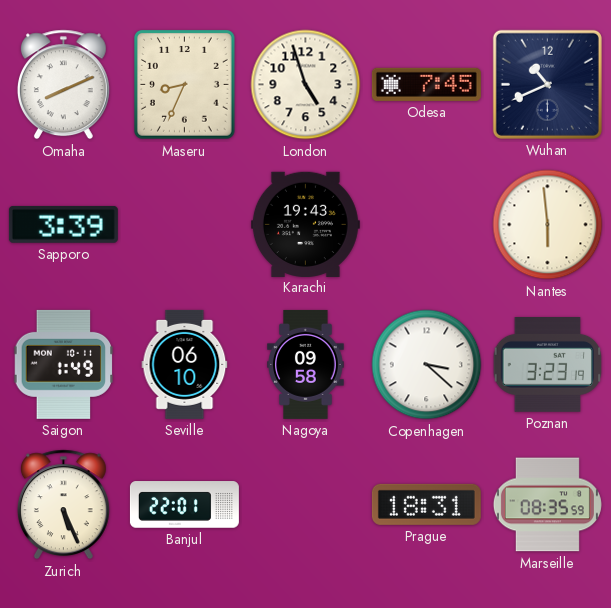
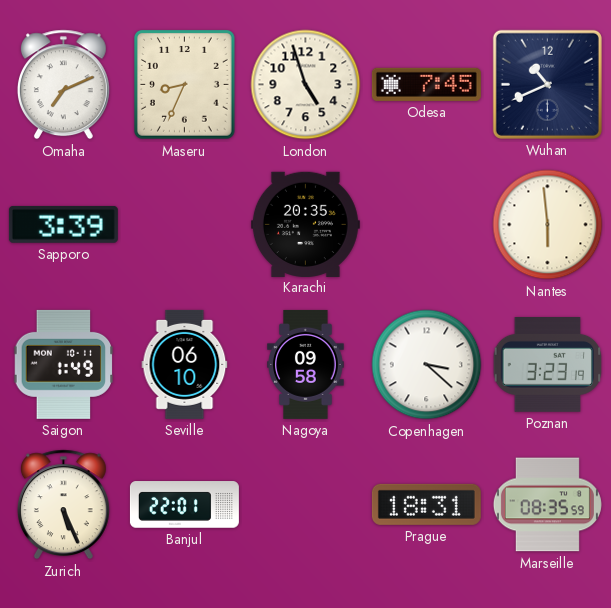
Omaha: 8:11 -> 7:11 (63, 85)
Karachi: 19:43 -> 20:35 (305, 224)
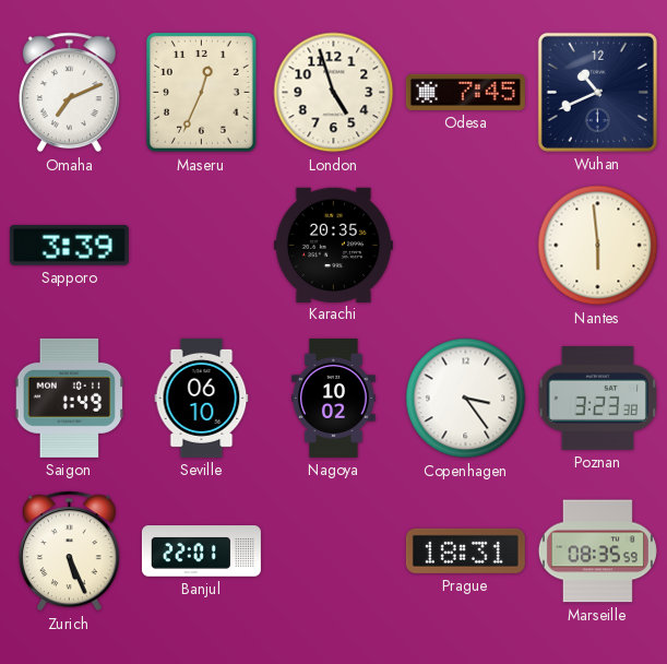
Maseru: 8:34 -> 12:34 (201, 93)
Nagoya: 09:58 -> 10:02 (334, 398)
Copenhagen: 3:22 -> 3:24 (466, 399)
Poznan: 3:23:19 -> 3:23:38 (598, 399)
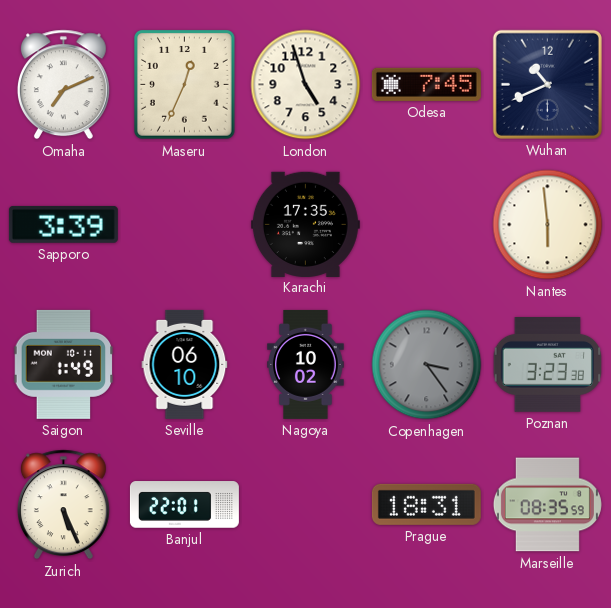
Karachi: 20:35 -> 17:35 (305, 224)
Copenhagen dial: white -> grey (427, 365)
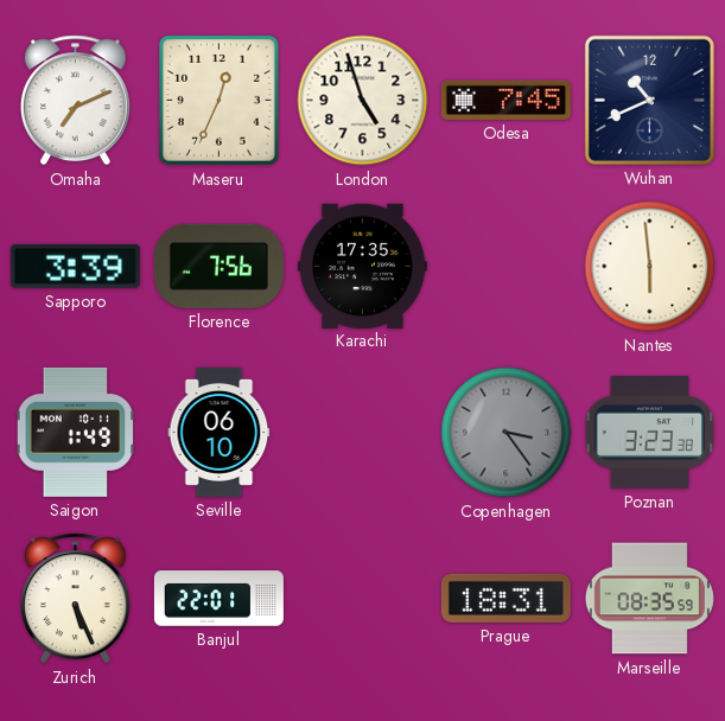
Florence: none -> 7:56 (218, 266)
Nagoya: 10:02 -> none (306, 364)
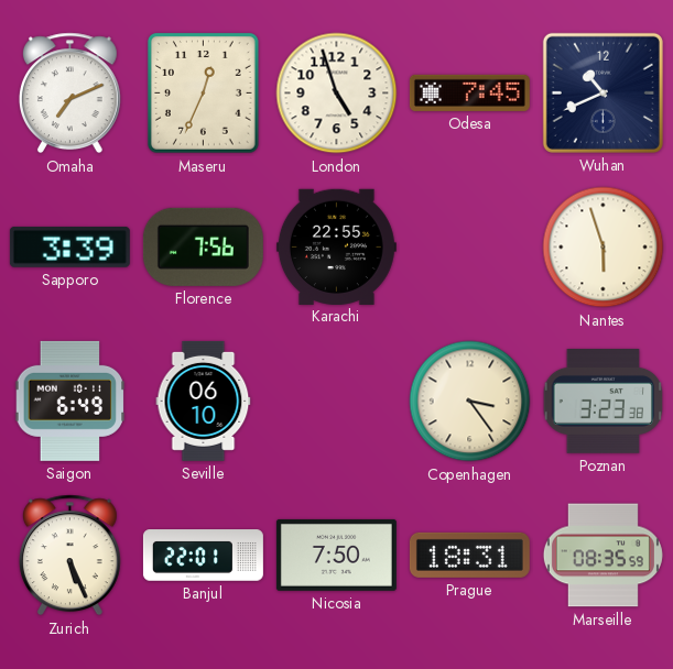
Karachi: 17:35 -> 22:55 (336, 246)
Nantes: 5:59 -> 5:57 (604, 248)
Saigon: 1:49 -> 6:49 (70, 401)
Copenhagen dial: grey -> cream (470, 402)
Nicosia: none -> 7:50 (336, 555)
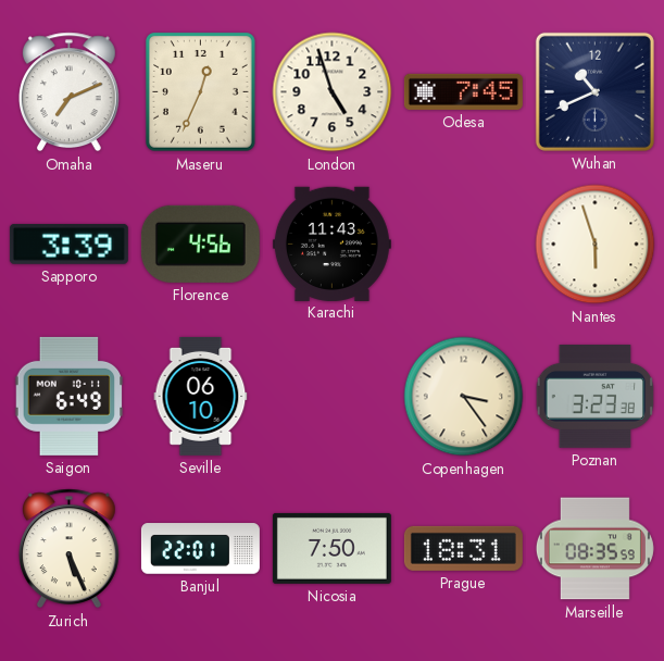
Florence: 7:56 -> 4:56 (200, 244)
Karachi: 22:55 -> 11:43 (331, 244)
